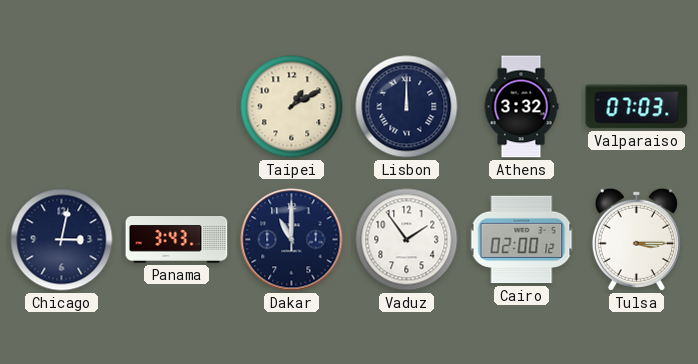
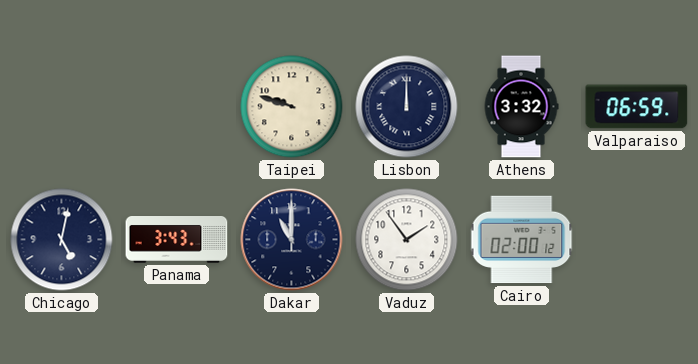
Taipei: 1:10 -> 9:48 (292, 107)
Valparaiso: 07:03 -> 06:59 (637, 107)
Chicago: 3:02 -> 5:02 (62, 240)
Tulsa: 3:15 -> none (636, 239)
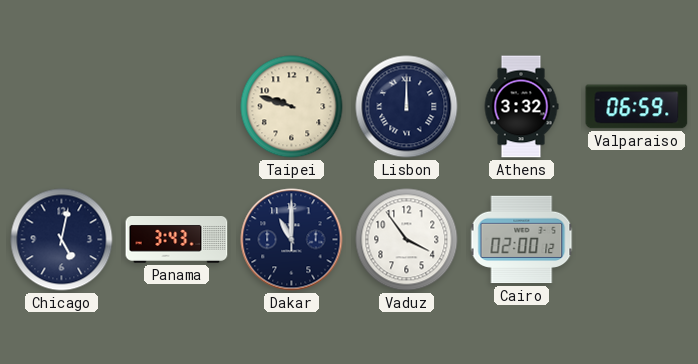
Vaduz: 1:54 -> 3:54 (407, 240)
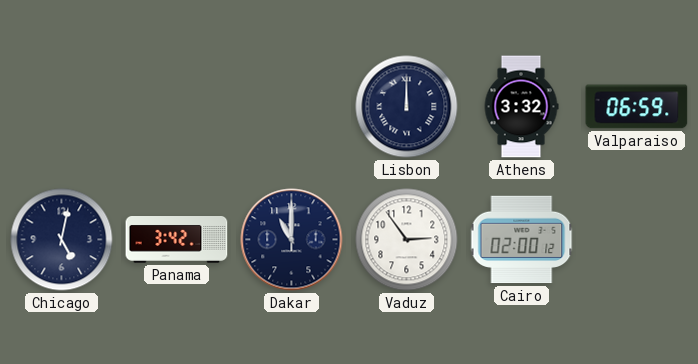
Taipei: 9:48 -> none (292, 107)
Panama: 3:43 -> 3:42 (177, 240)
Vaduz: 3:54 -> 2:54 (407, 240)
